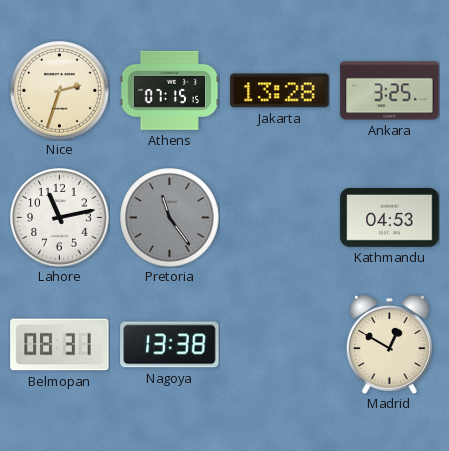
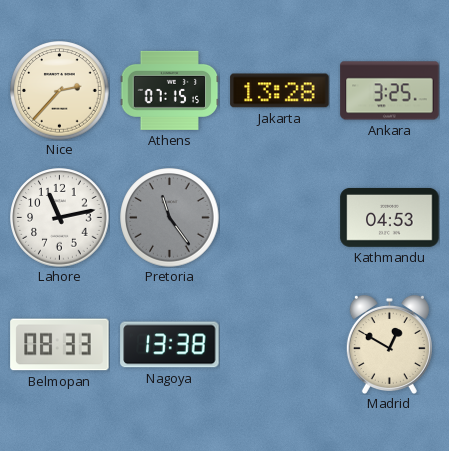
Nice: 2:33 -> 2:37 (60, 91)
Belmopan: 08:31 -> 08:33 (60, 345)
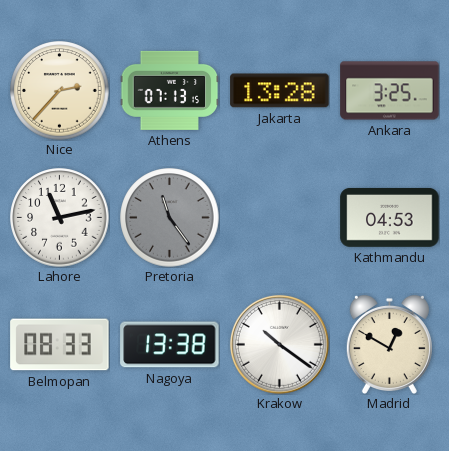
Athens: 07:15 -> 07:13 (169, 90)
Krakow: none -> 10:21 (279, 344)
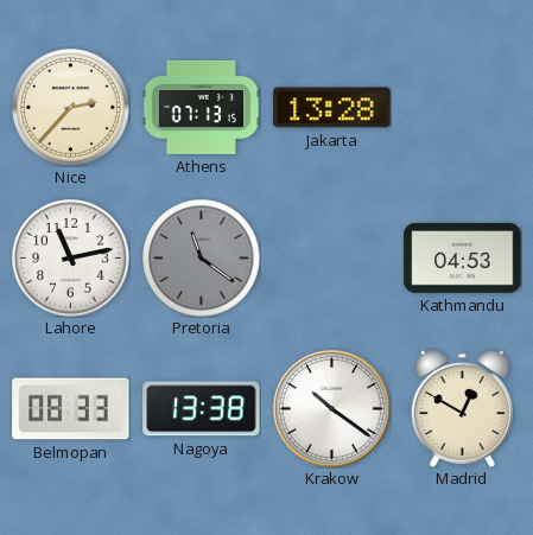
Ankara: 3:25 -> none (390, 91)
Pretoria: 11:24 -> 11:21 (202, 259)
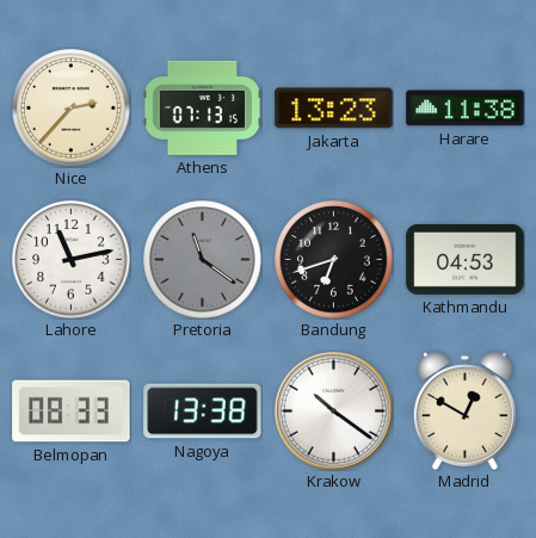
Jakarta: 13:28 -> 13:23 (334, 109)
Harare: none -> 11:38 (466, 109)
Bandung: none -> 6:42 (334, 260)
